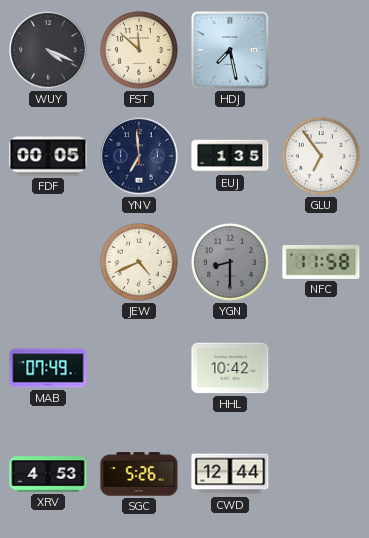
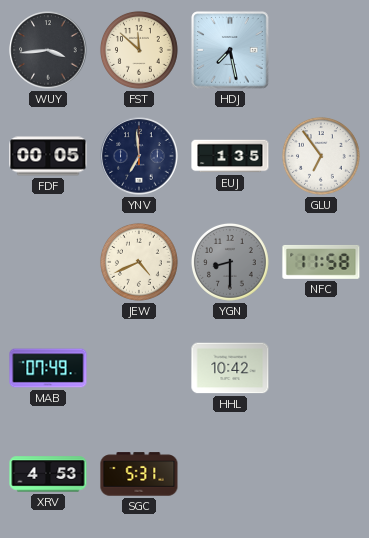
WUY: 4:19 -> 3:44 (48, 50)
SGC: 5:26 -> 5:31 (139, 474)
CWD: 12:44 -> none (230, 474)
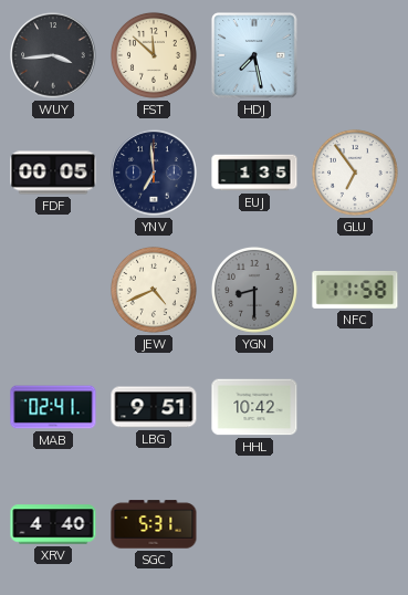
MAB: 07:49 -> 02:41 (53, 407)
LBG: none -> 9:51 (154, 407)
XRV: 4:53 -> 4:40 (53, 524)
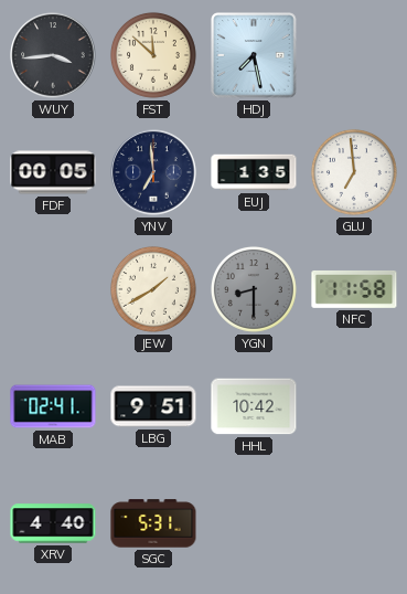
GLU: 6:54 -> 6:59 (354, 172)
JEW: 4:41 -> 1:40 (153, 289)
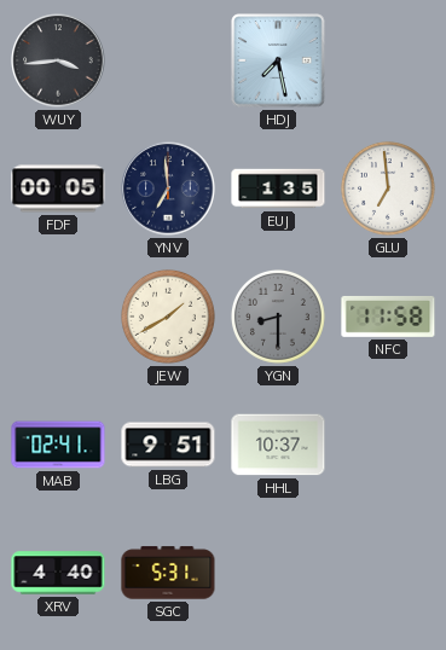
FST: 11:52 -> none (153, 55)
HHL: 10:42 -> 10:37 (278, 445)
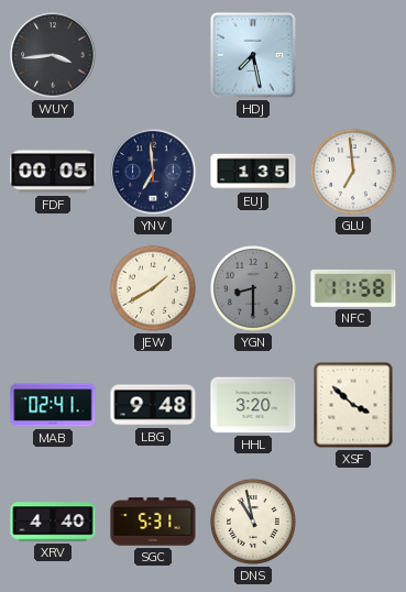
LBG: 9:51 -> 9:48 (153, 405)
HHL: 10:37 -> 3:20 (253, 405)
XSF: none -> 3:52 (353, 405)
DNS: none -> 10:58 (253, 522)
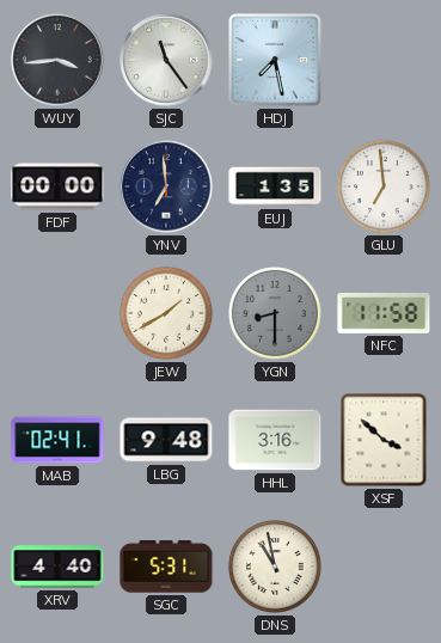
SJC: none -> 11:24 (166, 60)
FDF: 00:05 -> 00:00 (57, 186)
HHL: 3:20 -> 3:16 (275, 440)
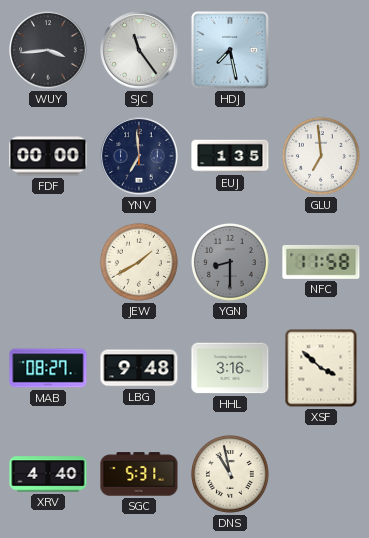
MAB: 02:41 -> 08:27 (48, 368)
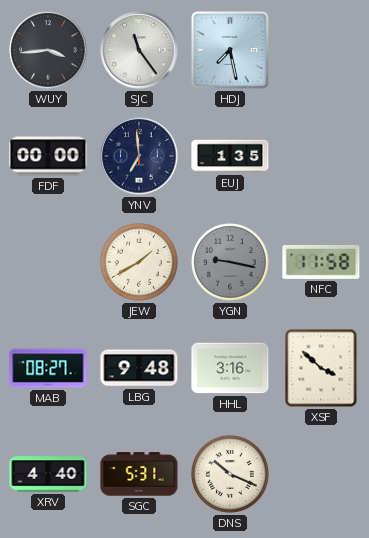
GLU: 6:59 -> none (321, 156)
YGN: 8:30 -> 9:17 (230, 262)
DNS: 10:58 -> 10:19 (230, 474)
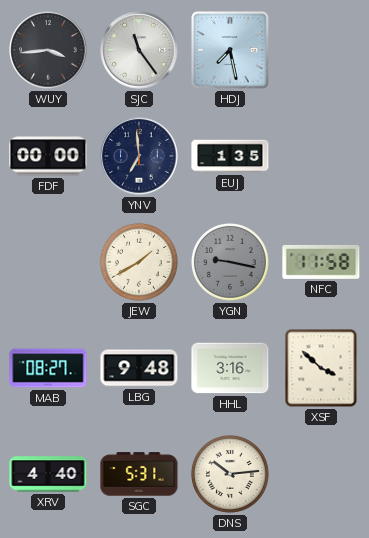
DNS: 10:19 -> 10:14 (230, 474)
